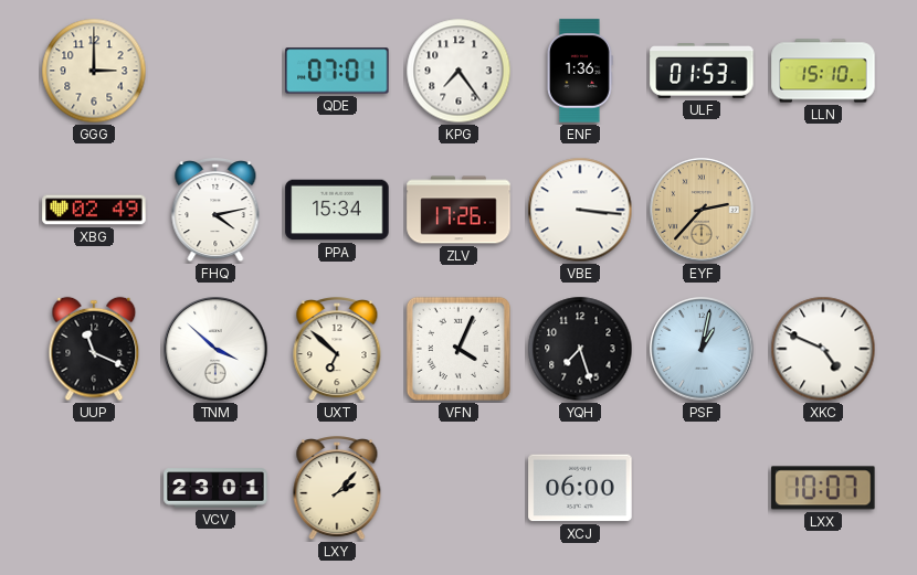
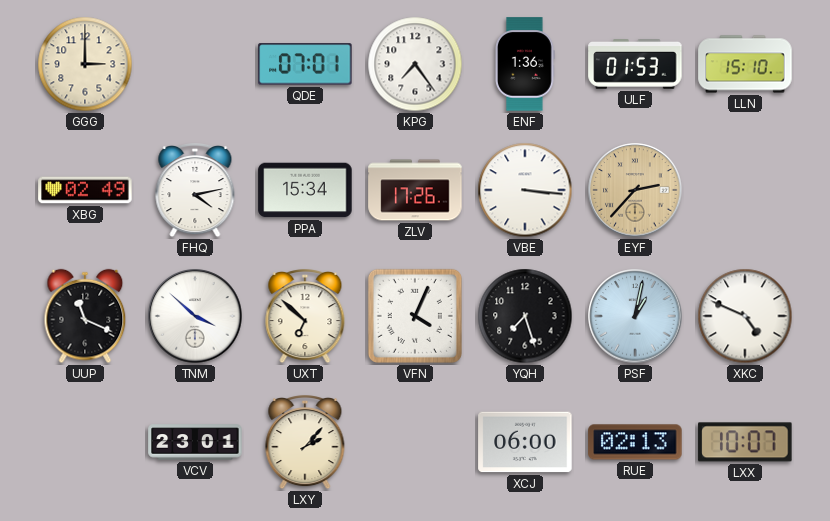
RUE: none -> 02:13 (635, 442)
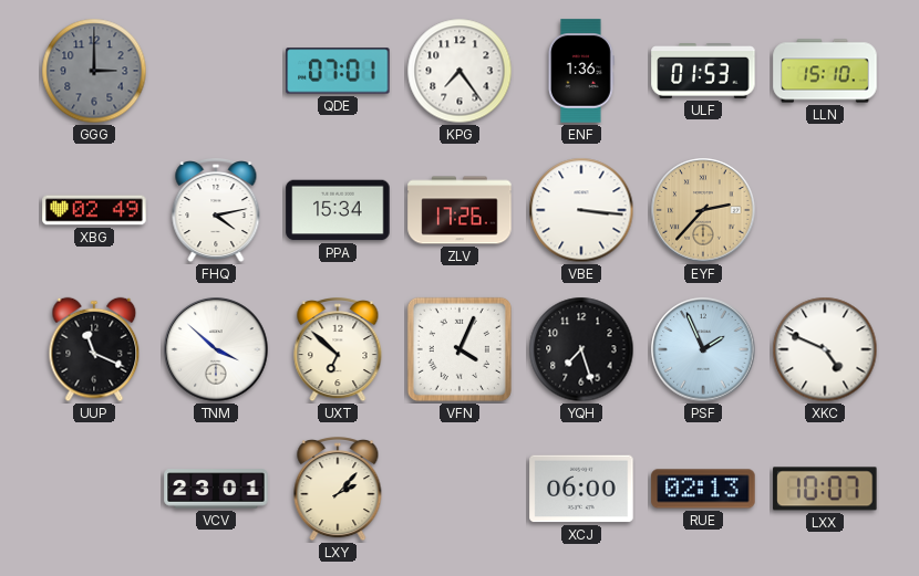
GGG dial: cream -> grey (94, 71)
PSF: 1:02 -> 1:56 (703, 349)
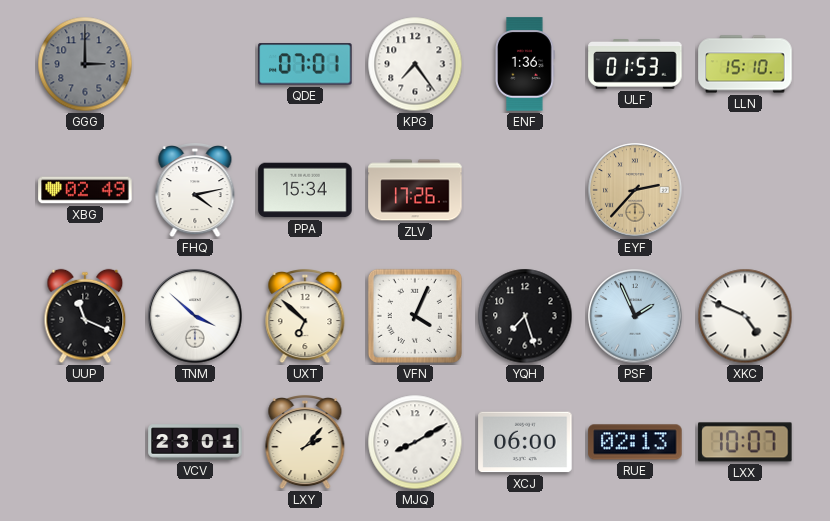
VBE: 3:16 -> none (581, 210)
MJQ: none -> 8:10 (415, 442)
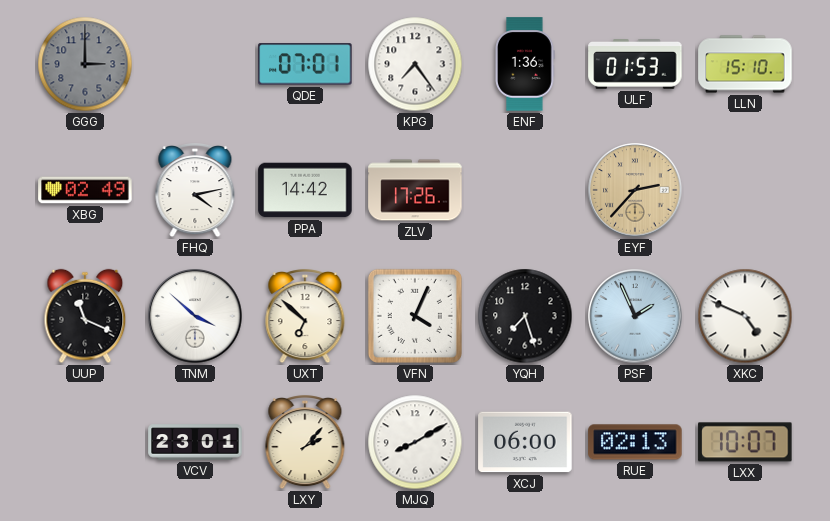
PPA: 15:34 -> 14:42 (305, 190)
